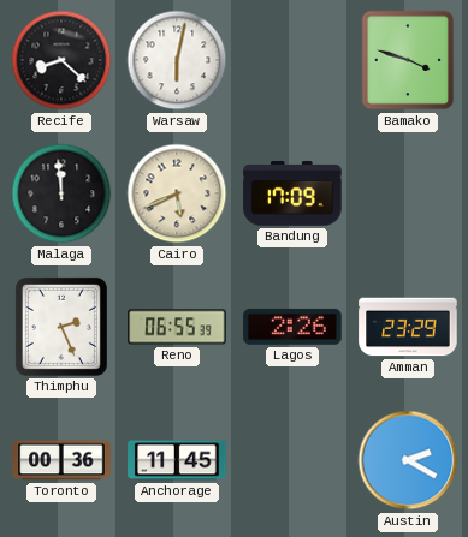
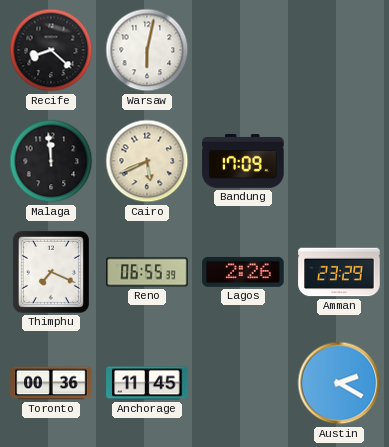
Bamako: 3:48 -> none (408, 60)
Thimphu: 2:26 -> 7:19 (51, 272)
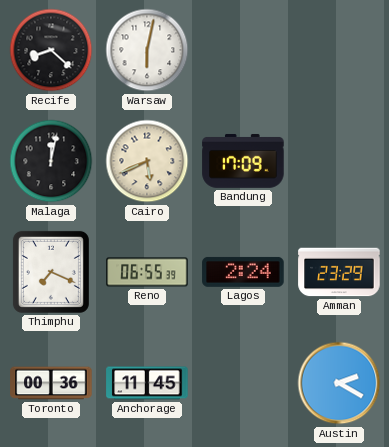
Malaga: 11:59 -> 12:02 (51, 161)
Lagos: 2:26 -> 2:24 (243, 272)
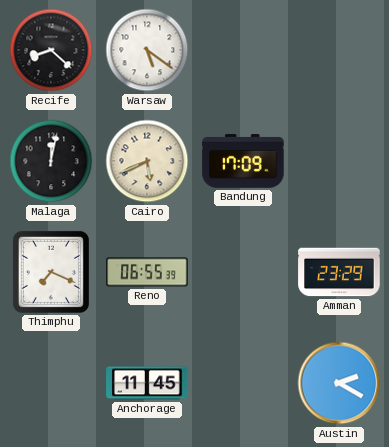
Warsaw: 6:02 -> 5:21 (147, 50)
Lagos: 2:24 -> none (243, 272)
Toronto: 00:36 -> none (51, 383)
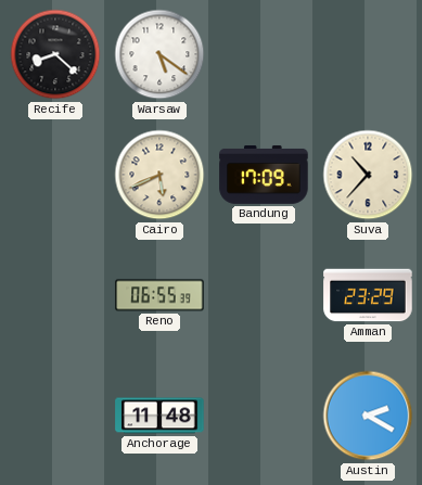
Malaga: 12:02 -> none (51, 161)
Suva: none -> 10:37 (368, 175)
Thimphu: 7:19 -> none (51, 272)
Anchorage: 11:45 -> 11:48 (159, 416)
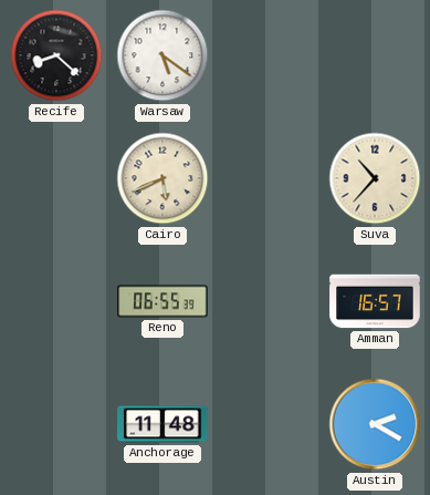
Bandung: 17:09 -> none (264, 175)
Amman: 23:29 -> 16:57 (375, 301)
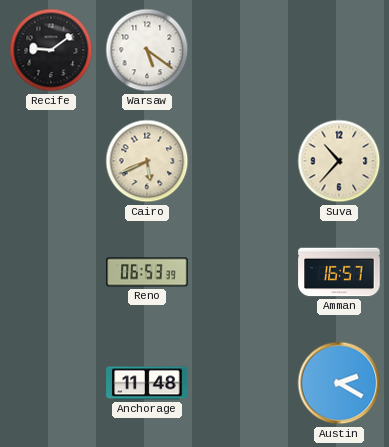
Recife: 8:22 -> 9:09 (51, 50)
Reno: 06:55 -> 06:53 (147, 272)
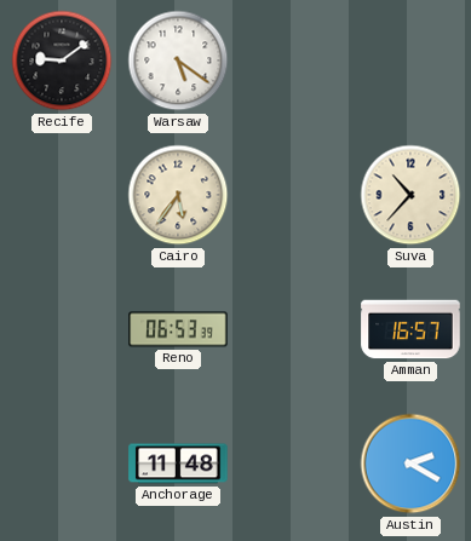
Cairo: 5:41 -> 5:36 (178, 195)
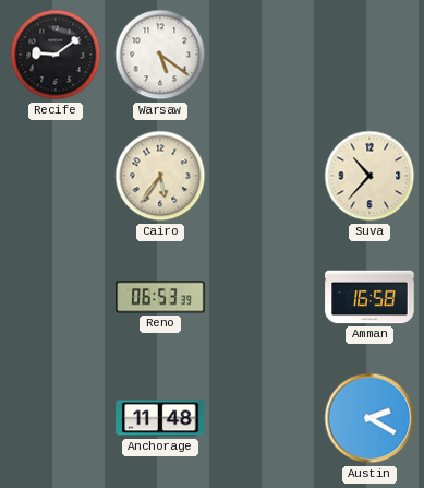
Amman: 16:57 -> 16:58 (370, 297)
